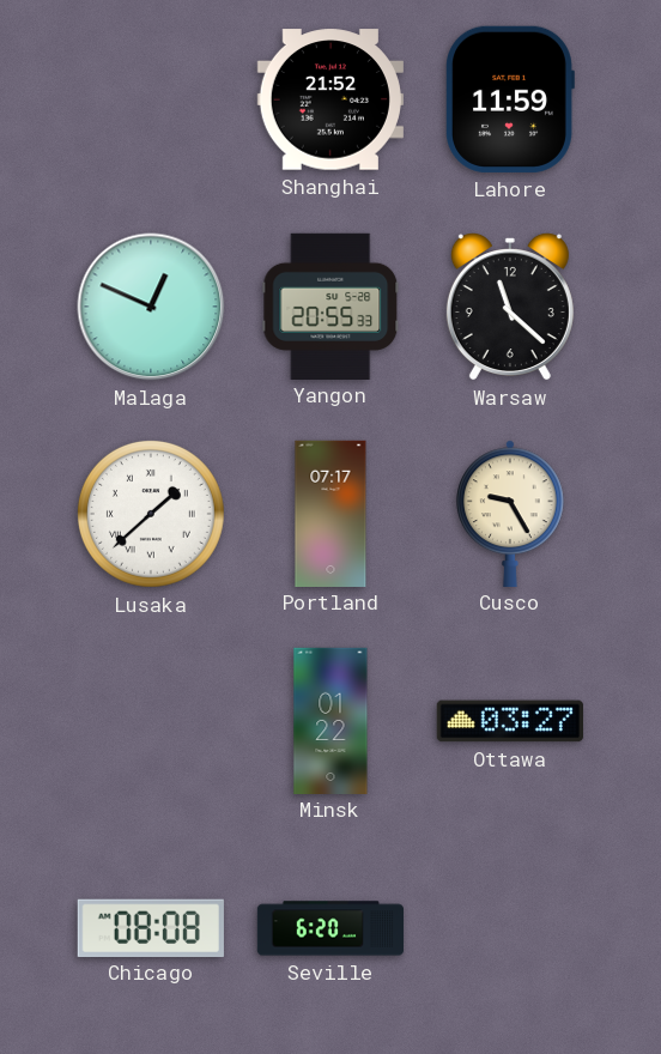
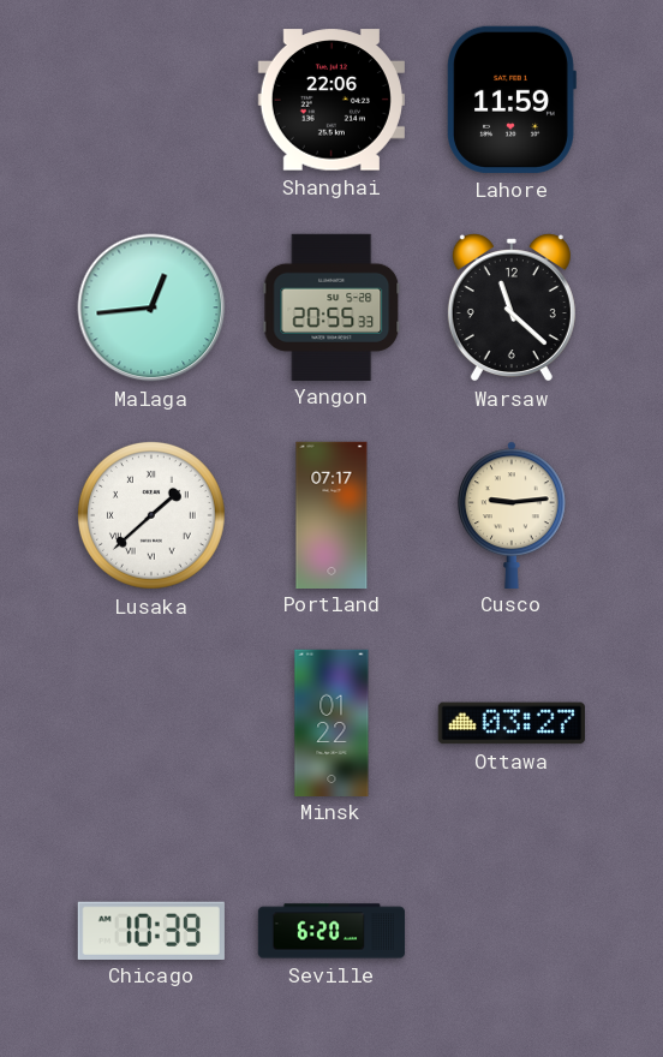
Shanghai: 21:52 -> 22:06 (331, 100)
Malaga: 12:49 -> 12:44 (151, 307)
Cusco: 9:25 -> 9:14 (513, 514)
Chicago: 08:08 -> 10:39 (151, 930)
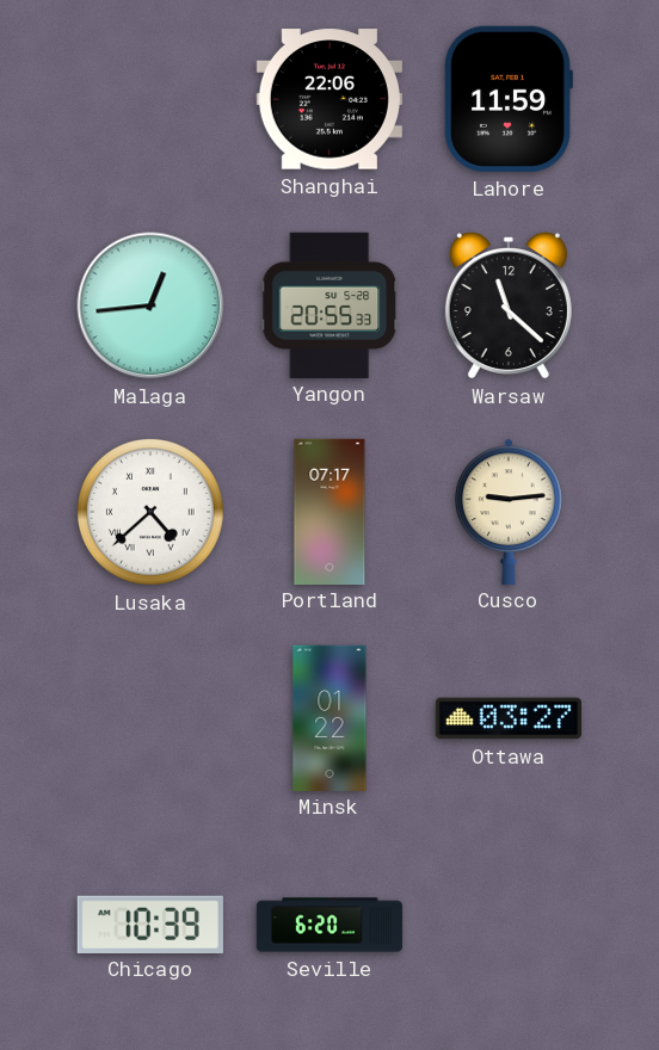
Lusaka: 1:38 -> 4:38 (150, 512)
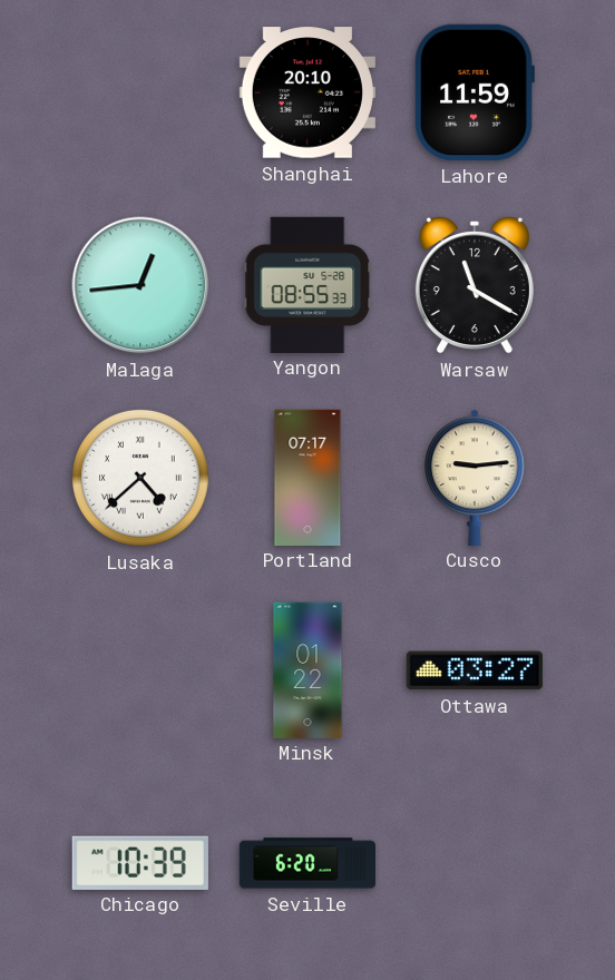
Shanghai: 22:06 -> 20:10 (307, 92)
Yangon: 20:55 -> 08:55 (307, 284)
Warsaw: 11:22 -> 11:20 (475, 285)
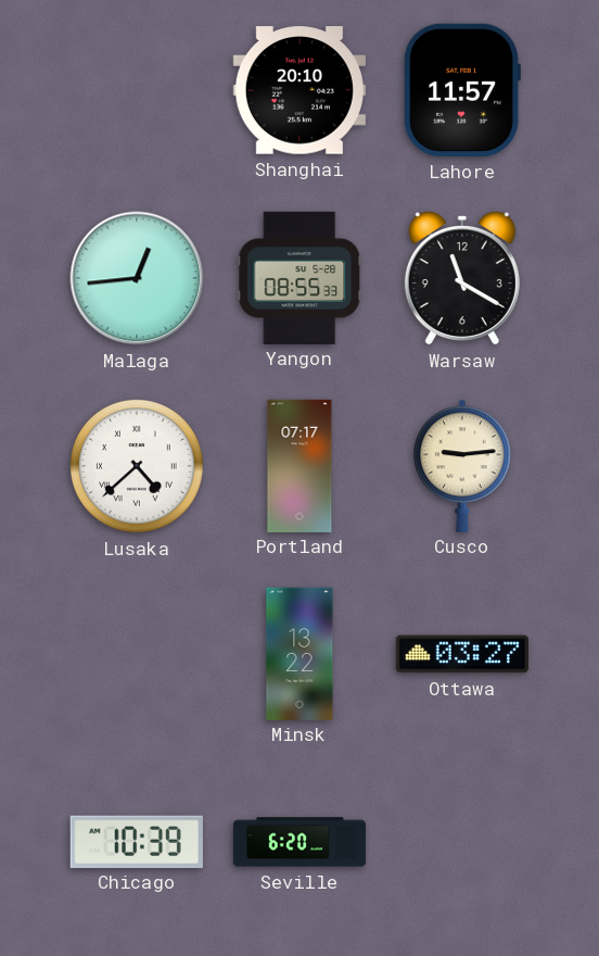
Lahore: 11:59 -> 11:57 (462, 90)
Minsk: 01:22 -> 13:22 (299, 653)
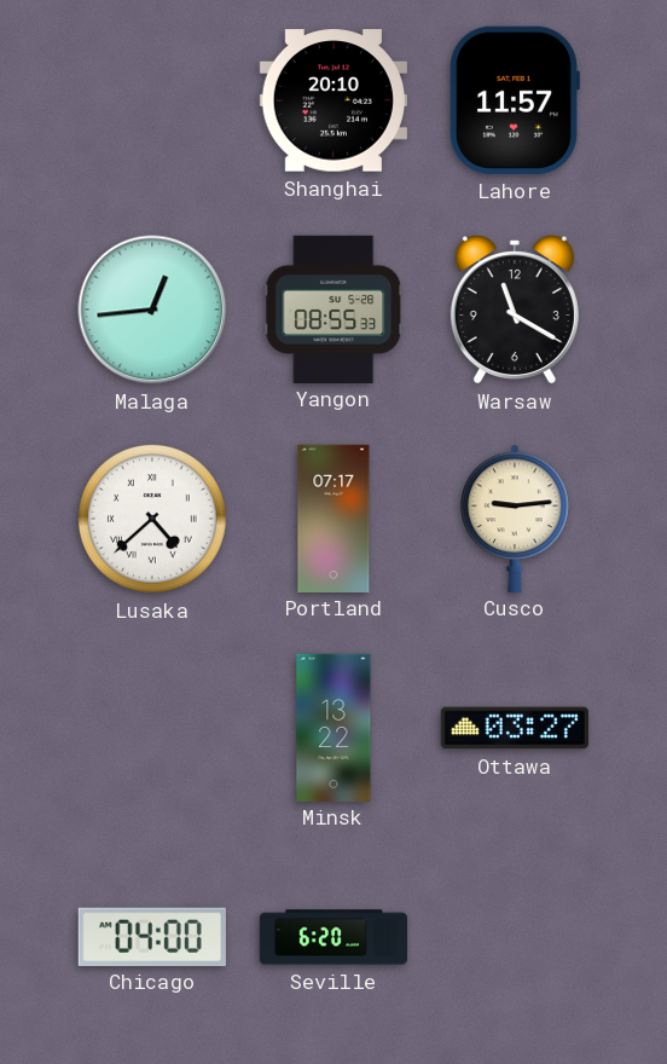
Chicago: 10:39 -> 04:00 (152, 936)
